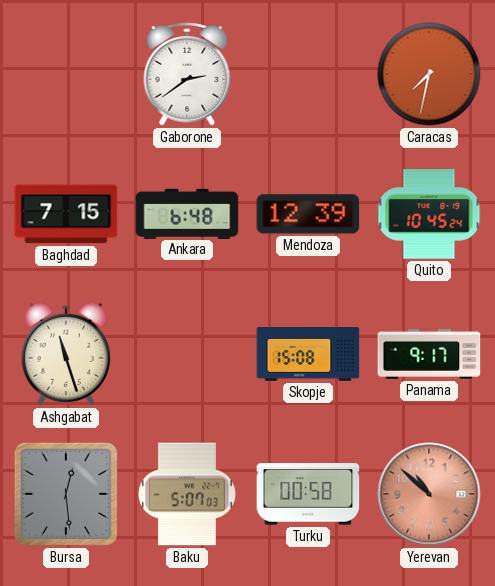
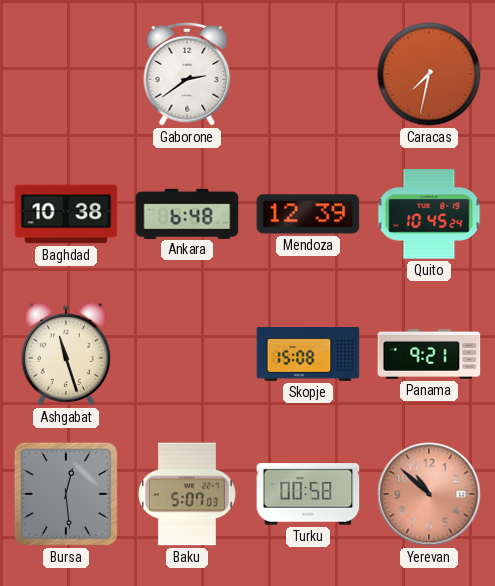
Baghdad: 7:15 -> 10:38 (66, 214)
Panama: 9:17 -> 9:21 (429, 354)
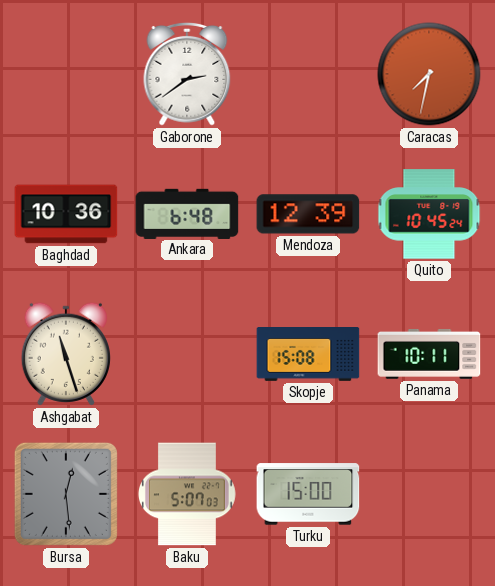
Baghdad: 10:38 -> 10:36 (66, 214)
Panama: 9:21 -> 10:11 (429, 354)
Turku: 00:58 -> 15:00 (308, 494)
Yerevan: 10:52 -> none (429, 494)
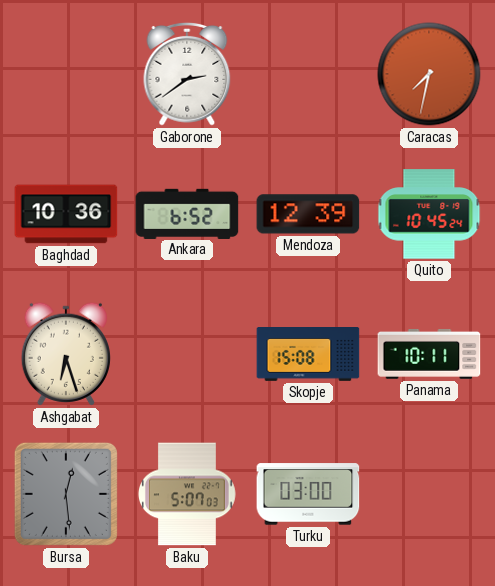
Ankara: 6:48 -> 6:52 (187, 213)
Ashgabat: 11:27 -> 6:27 (66, 354)
Turku: 15:00 -> 03:00 (308, 494)
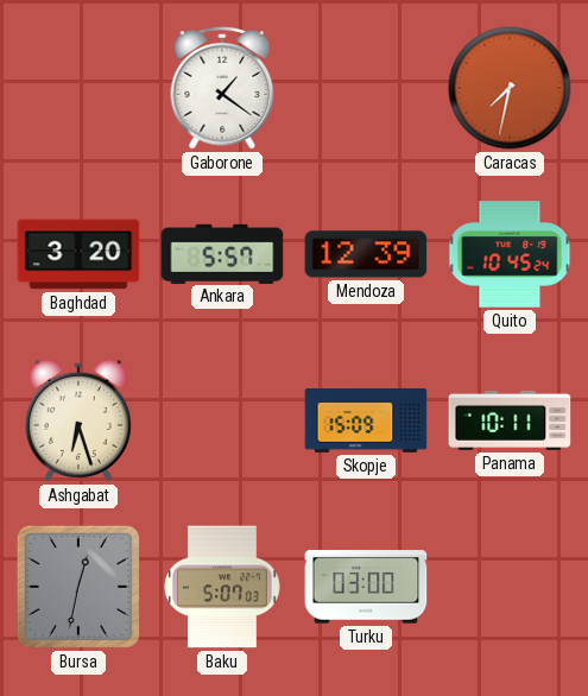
Gaborone: 2:39 -> 1:21 (222, 88)
Baghdad: 10:36 -> 3:20 (78, 254)
Ankara: 6:52 -> 5:57 (222, 253)
Skopje: 15:08 -> 15:09 (366, 422)
Bursa: 12:29 -> 12:32 (78, 587)
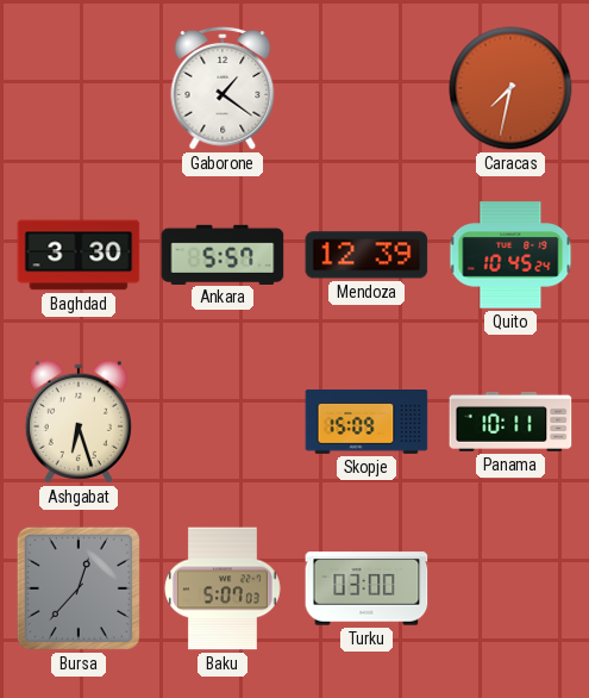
Baghdad: 3:20 -> 3:30 (79, 255)
Bursa: 12:32 -> 12:37 (79, 588)
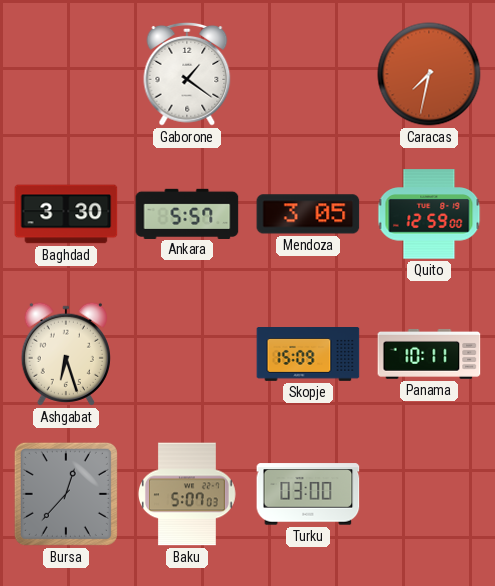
Mendoza: 12:39 -> 3:05 (308, 214)
Quito: 10:45 -> 12:59 (429, 214)
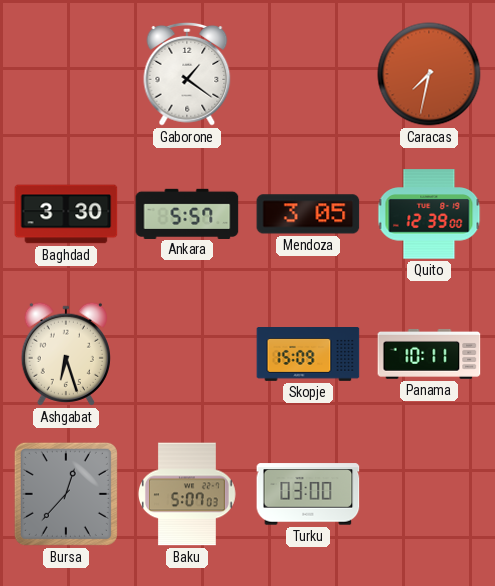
Quito: 12:59 -> 12:39 (429, 214)
